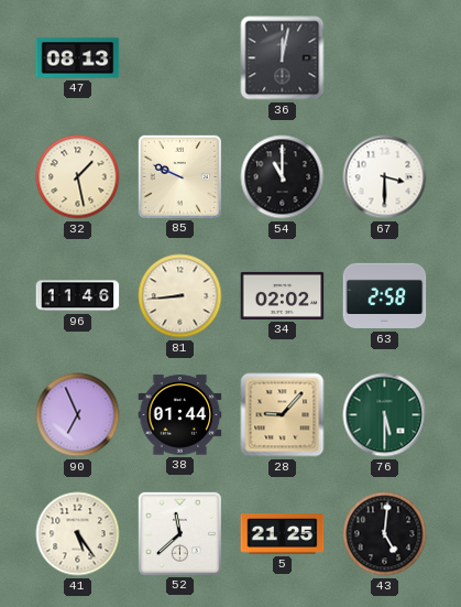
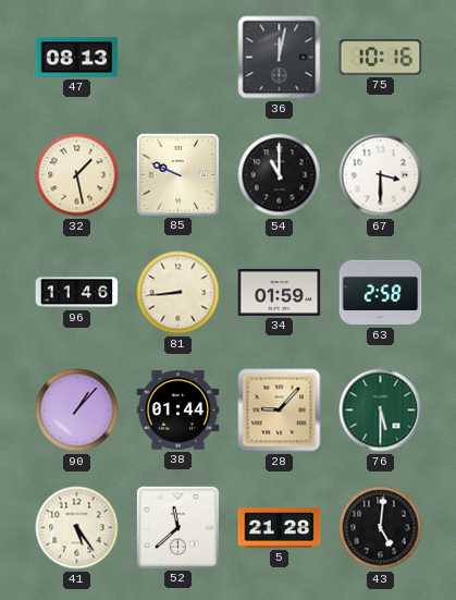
75: none -> 10:16 (381, 58)
34: 02:02 -> 01:59 (280, 292)
90: 6:56 -> 1:07 (77, 411)
5: 21:25 -> 21:28 (280, 528)
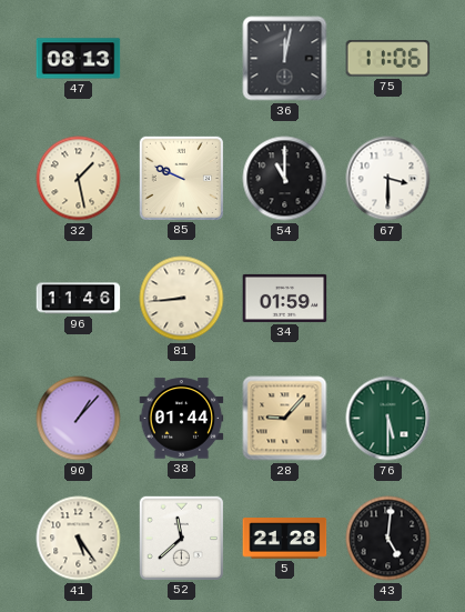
75: 10:16 -> 11:06 (388, 59)
63: 2:58 -> none (381, 293)
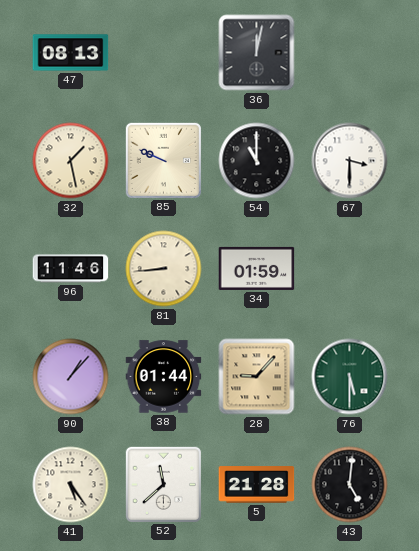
75: 11:06 -> none (388, 59)
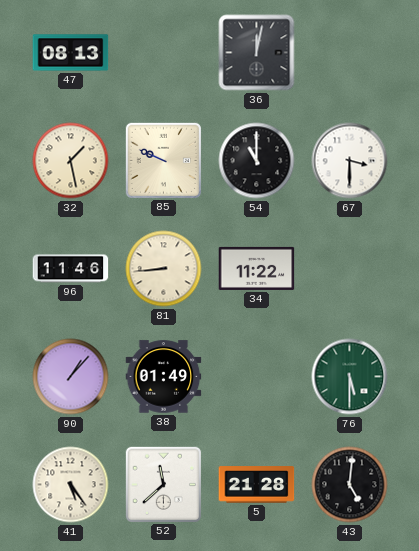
34: 01:59 -> 11:22 (257, 268)
38: 01:44 -> 01:49 (164, 377)
28: 9:07 -> none (257, 377)
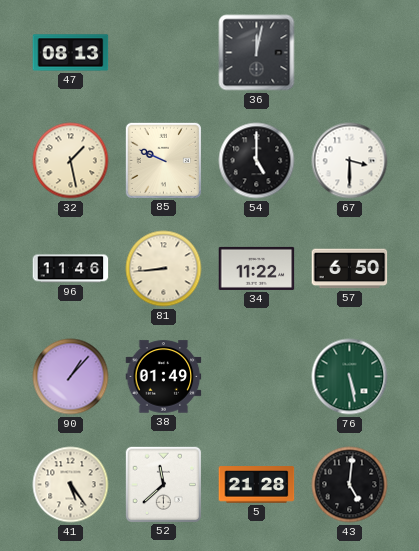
54: 11:00 -> 5:00 (257, 161)
57: none -> 6:50 (350, 269)
76: 5:30 -> 5:28 (350, 377)
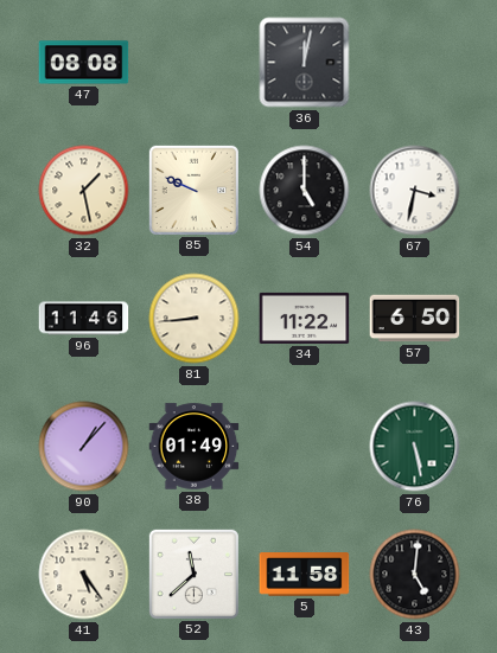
47: 08:13 -> 08:08 (84, 63)
67: 3:30 -> 3:32 (415, 191)
5: 21:28 -> 11:58 (305, 575)
